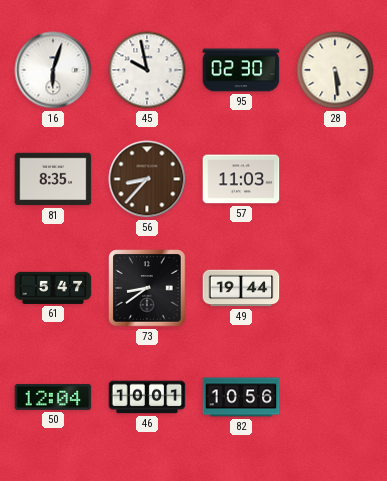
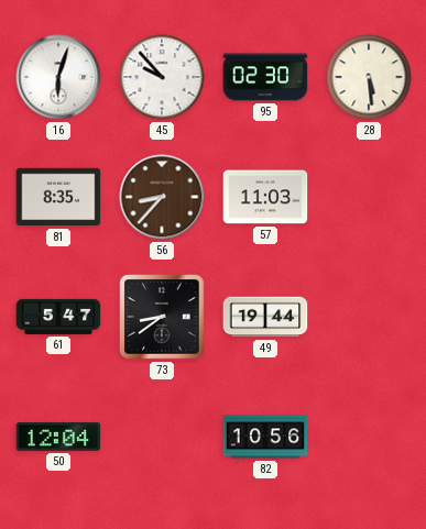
45: 9:58 -> 9:53 (162, 77)
46: 10:01 -> none (147, 397)
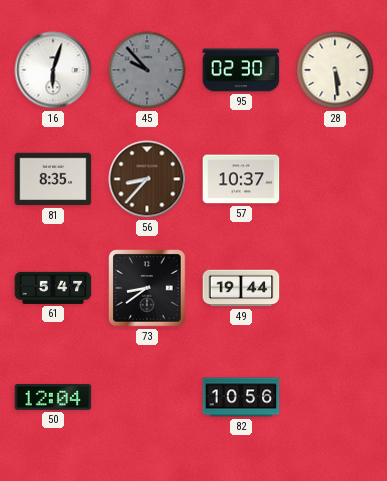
45 dial: white -> grey (147, 70)
57: 11:03 -> 10:37 (241, 179)
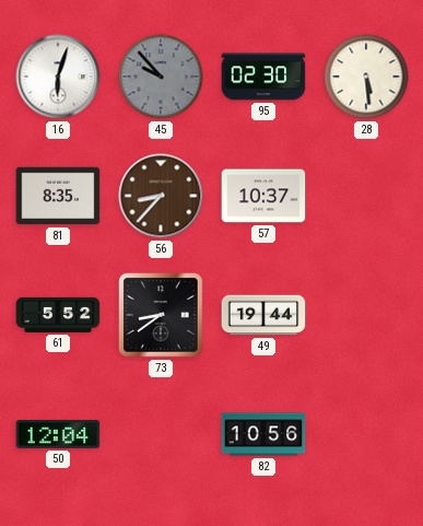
61: 5:47 -> 5:52 (58, 315)
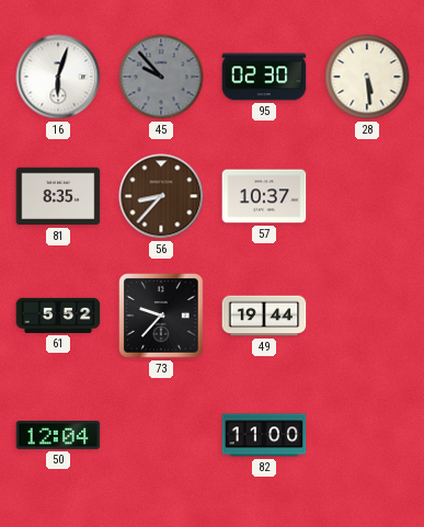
73: 8:39 -> 9:37 (161, 316)
82: 10:56 -> 11:00 (264, 435)
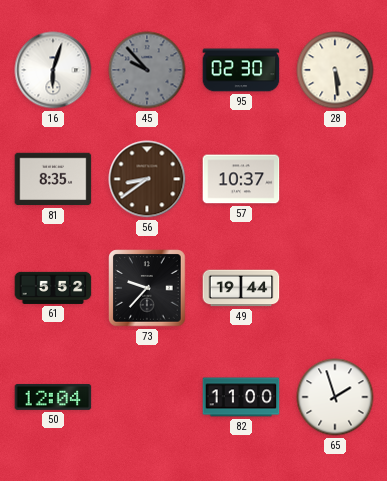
56: 8:37 -> 8:39 (147, 179)
65: none -> 1:57 (335, 397)
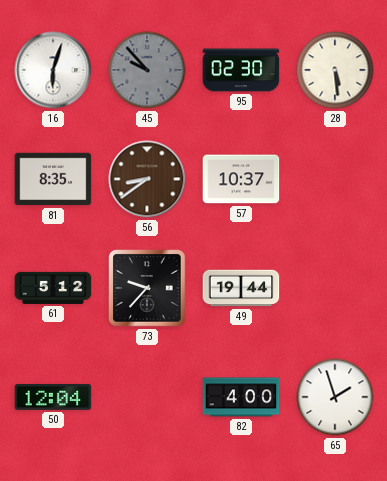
61: 5:52 -> 5:12 (53, 288)
82: 11:00 -> 4:00 (241, 397)
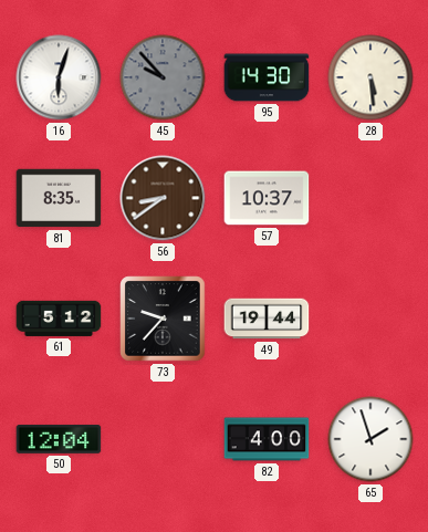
95: 02:30 -> 14:30 (267, 77)
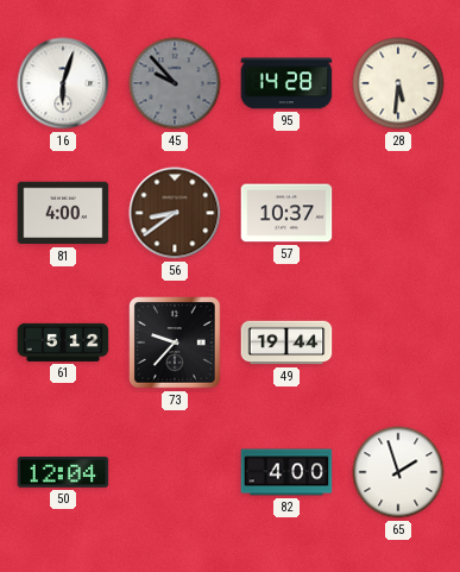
95: 14:30 -> 14:28 (286, 83)
28: 5:29 -> 5:31 (398, 83)
81: 8:35 -> 4:00 (63, 213)
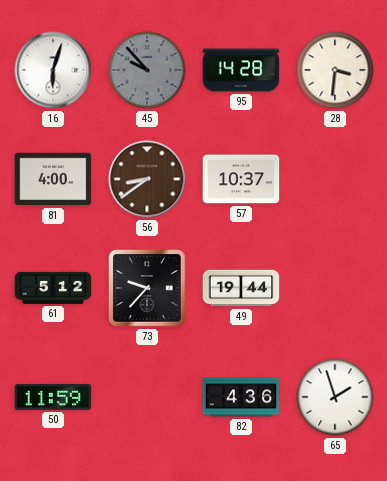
28: 5:31 -> 3:31 (335, 70)
50: 12:04 -> 11:59 (53, 397)
82: 4:00 -> 4:36 (241, 397)
